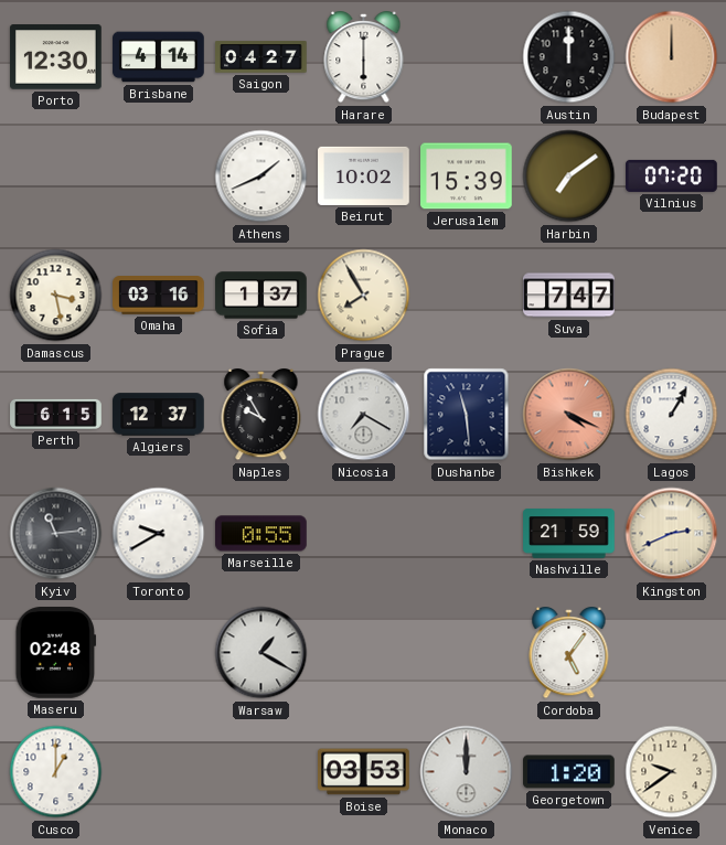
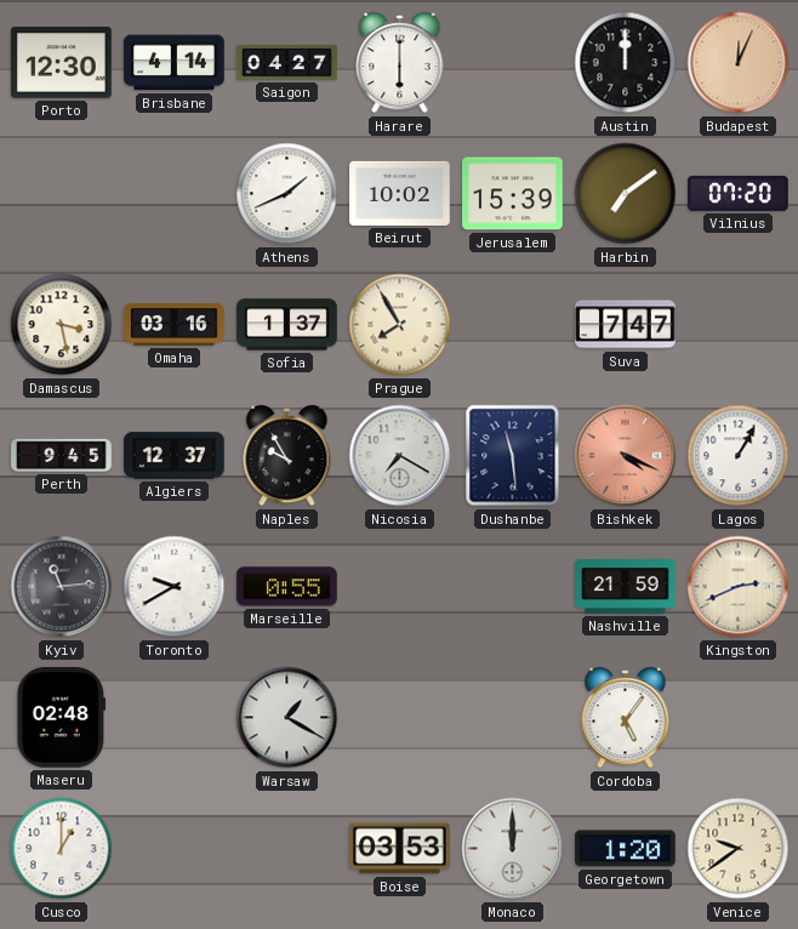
Budapest: 12:00 -> 12:04 (739, 63)
Perth: 6:15 -> 9:45 (62, 455)
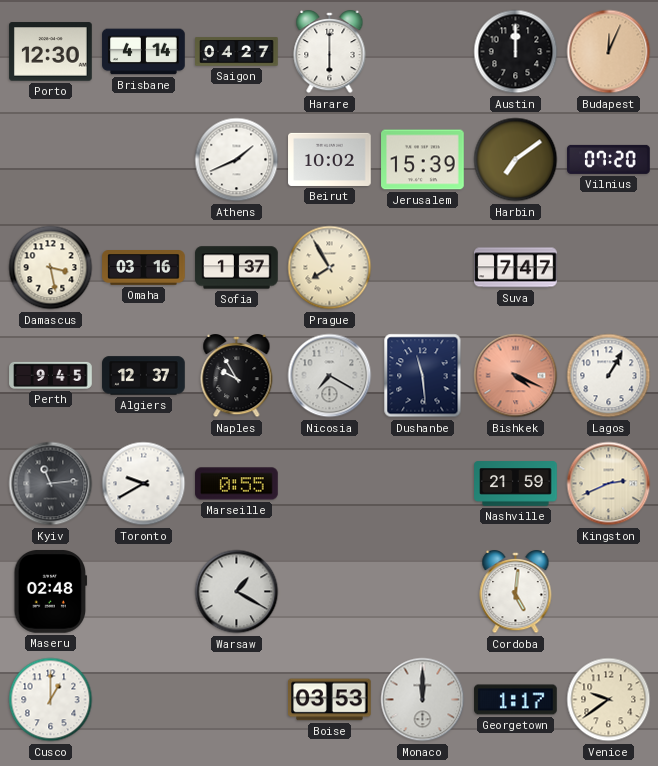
Cordoba: 5:06 -> 5:01 (516, 592)
Georgetown: 1:20 -> 1:17 (516, 700)
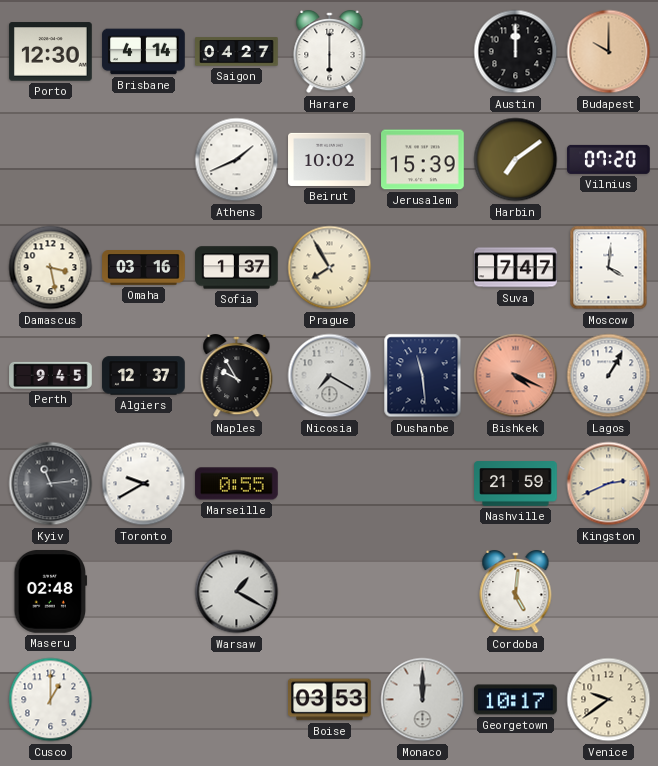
Budapest: 12:04 -> 10:00 (609, 52)
Moscow: none -> 4:01 (609, 268)
Georgetown: 1:17 -> 10:17 (516, 700)
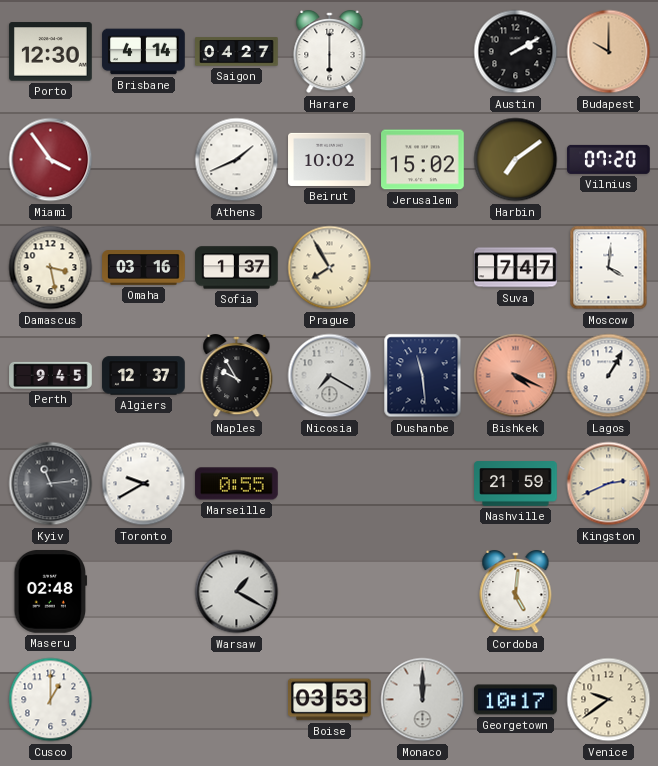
Austin: 12:00 -> 2:10 (516, 52)
Miami: none -> 3:54 (51, 160)
Jerusalem: 15:39 -> 15:02 (423, 160)
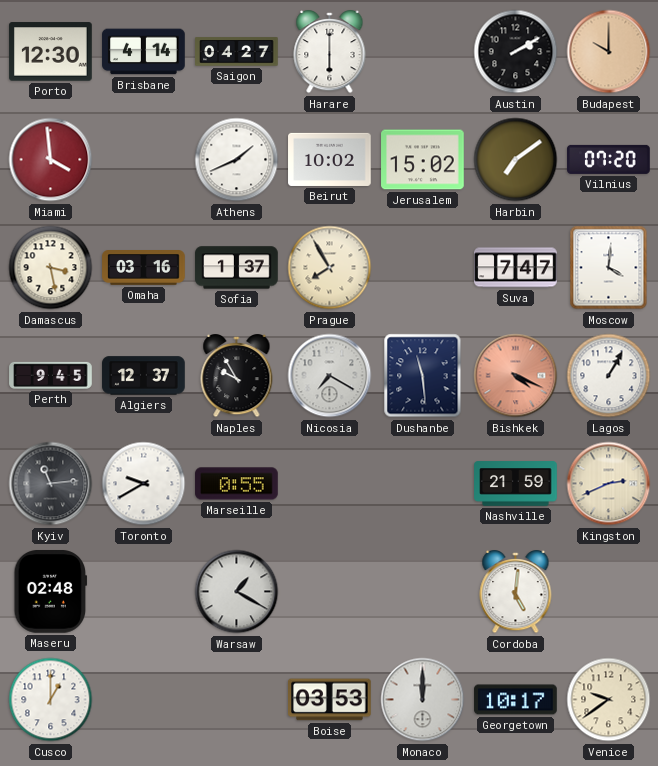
Miami: 3:54 -> 3:59 (51, 160)
